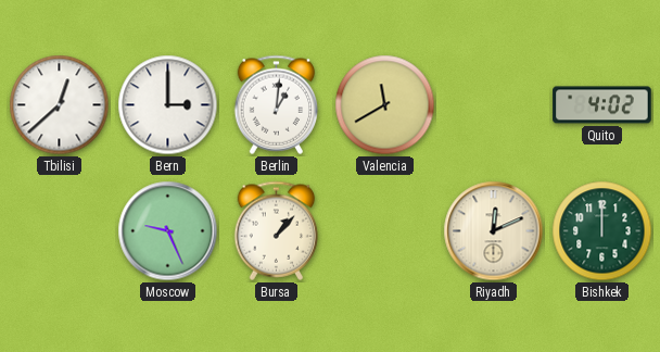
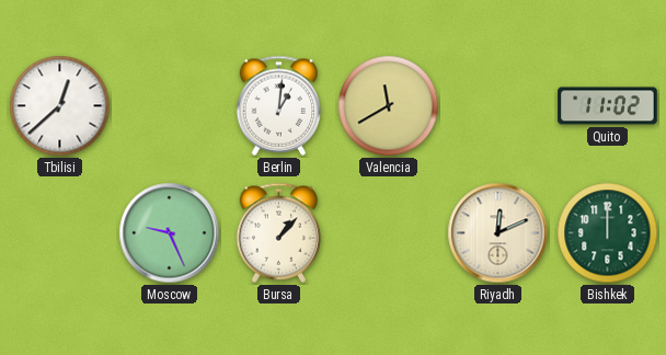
Bern: 3:00 -> none (168, 105)
Quito: 4:02 -> 11:02 (608, 106)
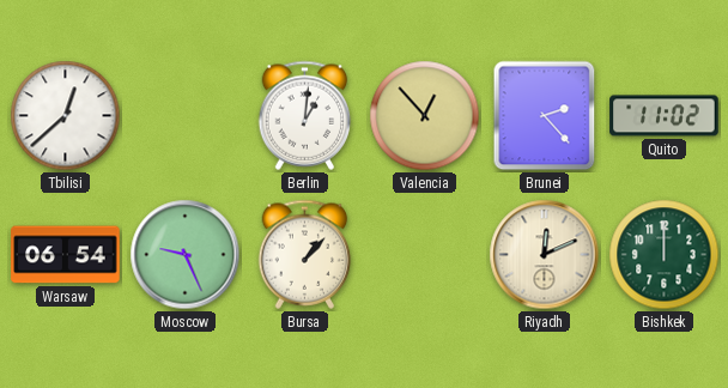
Valencia: 11:40 -> 12:53 (425, 116)
Brunei: none -> 2:23 (545, 116)
Warsaw: none -> 06:54 (66, 255)
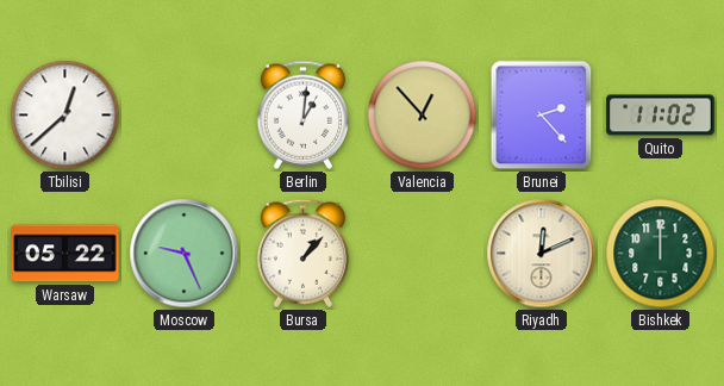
Warsaw: 06:54 -> 05:22 (65, 254)
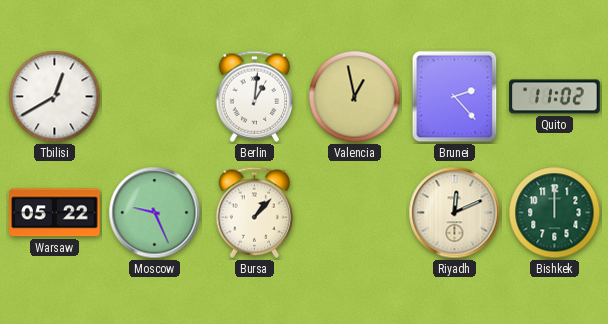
Tbilisi: 12:38 -> 12:40 (55, 97)
Valencia: 12:53 -> 12:58 (355, 97)
